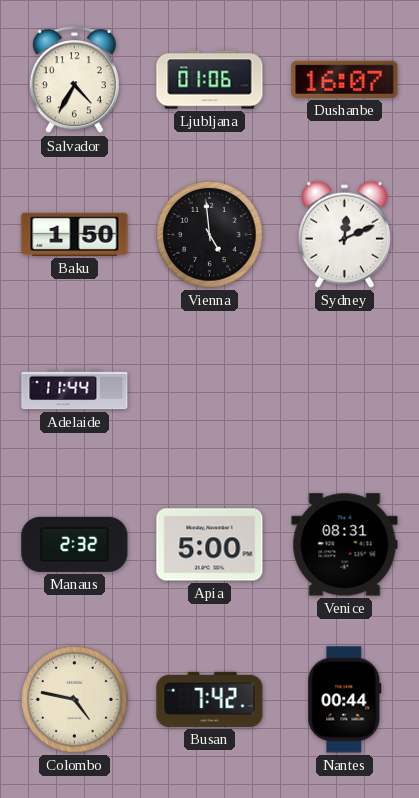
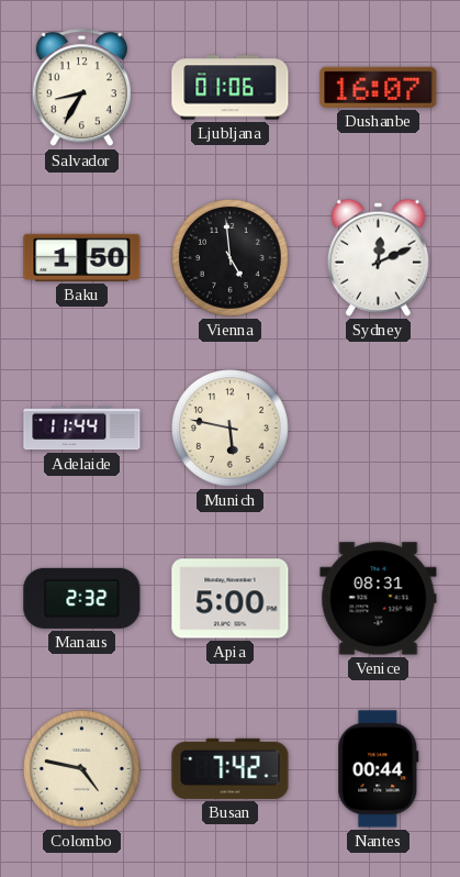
Salvador: 4:35 -> 8:35 (81, 88)
Munich: none -> 5:47 (231, 429)
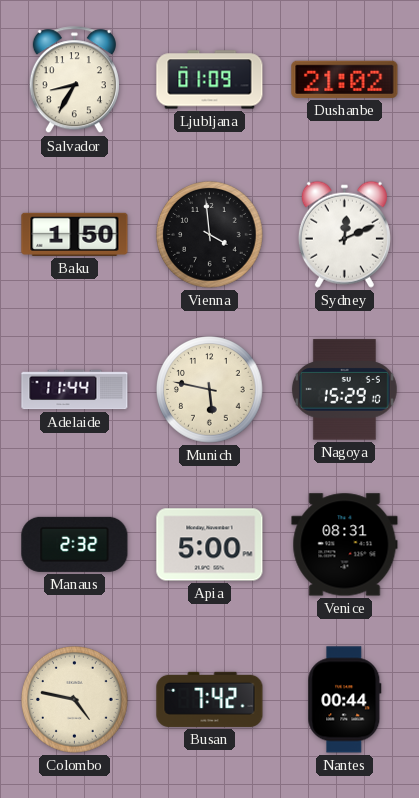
Ljubljana: 01:06 -> 01:09 (210, 80)
Dushanbe: 16:07 -> 21:02 (345, 79)
Vienna: 4:59 -> 3:59 (210, 235)
Nagoya: none -> 15:29 (344, 390)
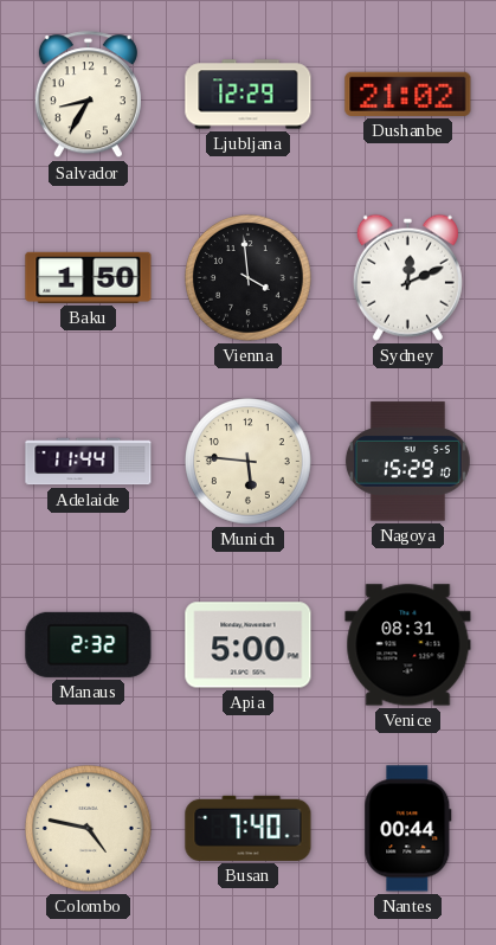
Ljubljana: 01:09 -> 12:29 (249, 95)
Munich: 5:47 -> 5:46 (249, 462)
Busan: 7:42 -> 7:40 (249, 828)
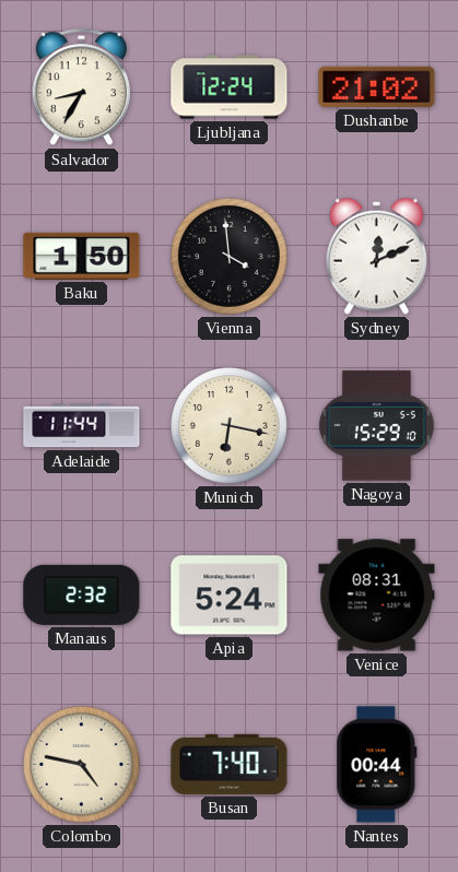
Ljubljana: 12:29 -> 12:24 (230, 87)
Munich: 5:46 -> 6:17 (230, 426)
Apia: 5:00 -> 5:24 (230, 596)
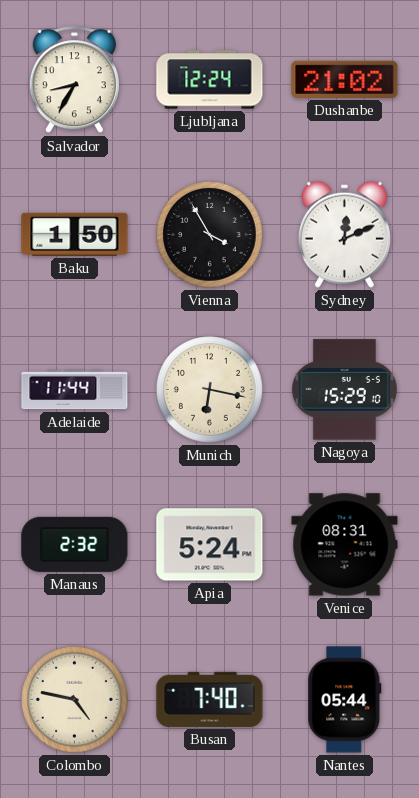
Vienna: 3:59 -> 3:55 (210, 235)
Nantes: 00:44 -> 05:44 (345, 700)
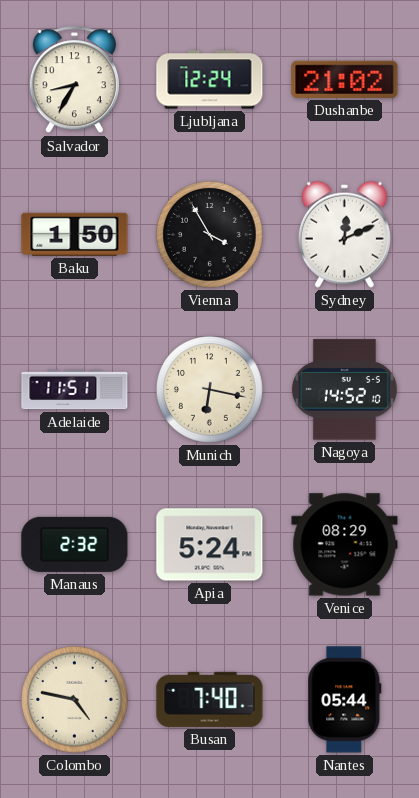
Adelaide: 11:44 -> 11:51 (75, 390)
Nagoya: 15:29 -> 14:52 (344, 390)
Venice: 08:31 -> 08:29 (345, 545)
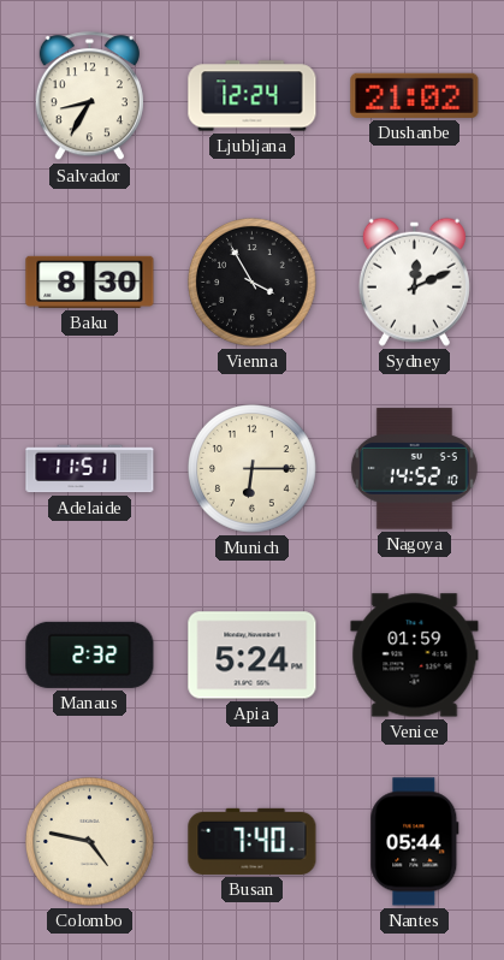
Baku: 1:50 -> 8:30 (90, 282)
Munich: 6:17 -> 6:15 (253, 469)
Venice: 08:29 -> 01:59 (415, 656)
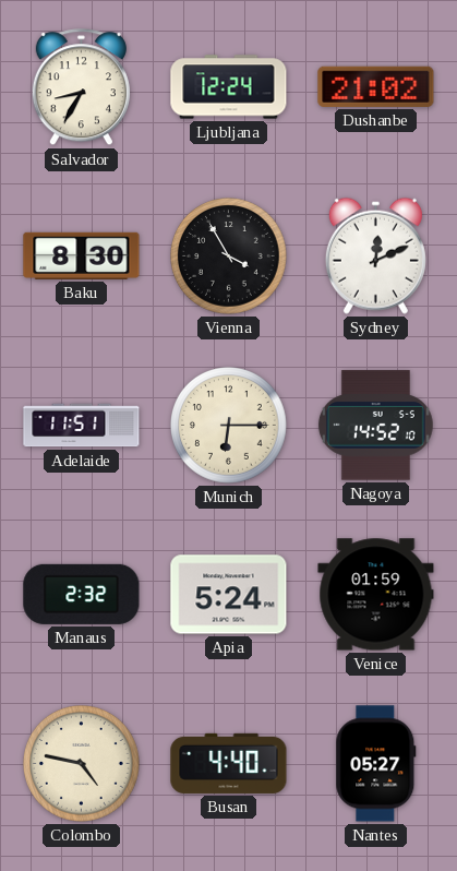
Busan: 7:40 -> 4:40 (229, 763)
Nantes: 05:44 -> 05:27 (376, 764)
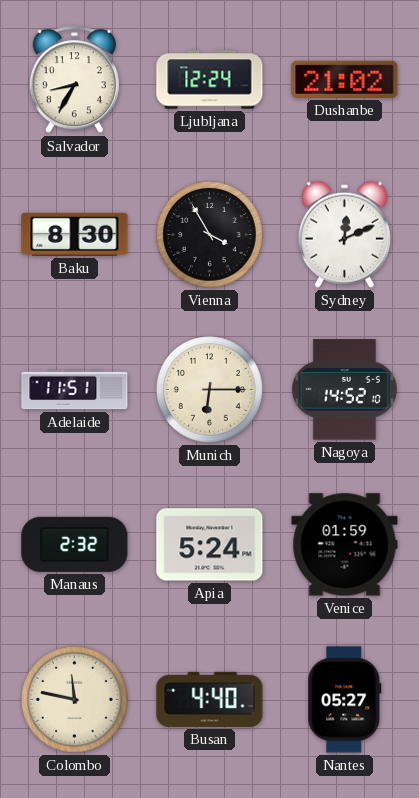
Colombo: 4:47 -> 11:47 (75, 700)
